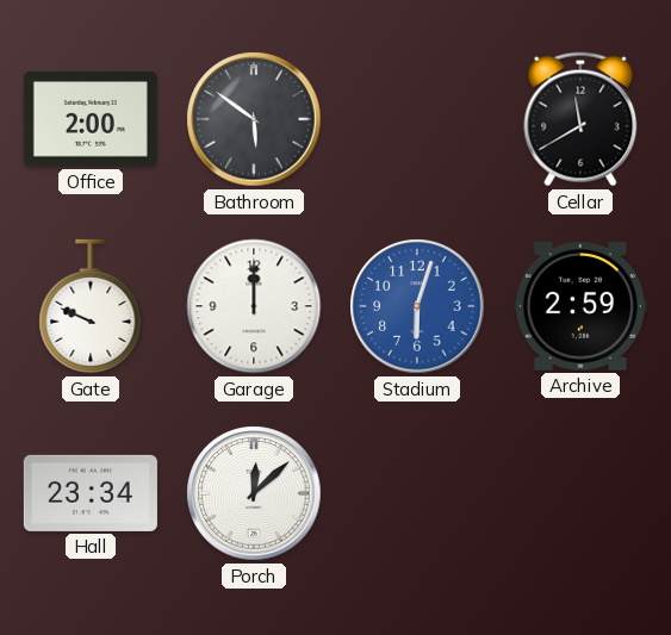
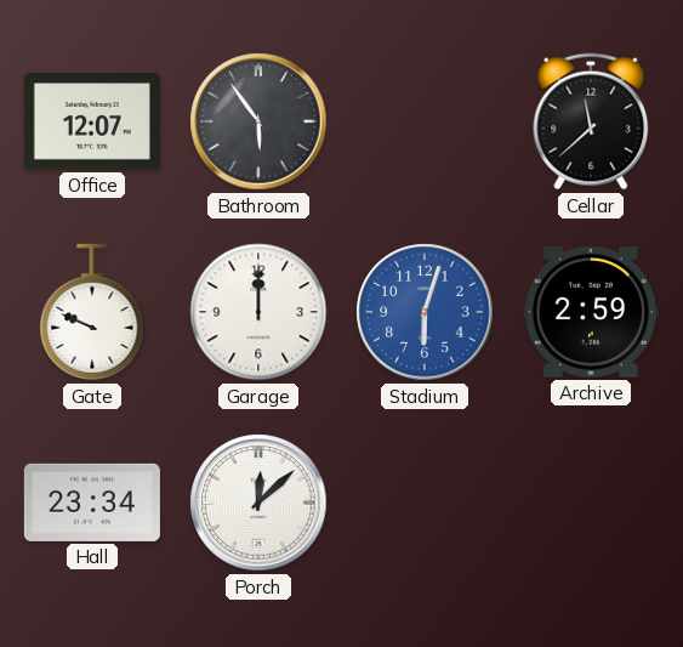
Office: 2:00 -> 12:07 (92, 121)
Bathroom: 5:51 -> 5:54 (258, 121)
Cellar: 11:40 -> 11:38 (591, 121)
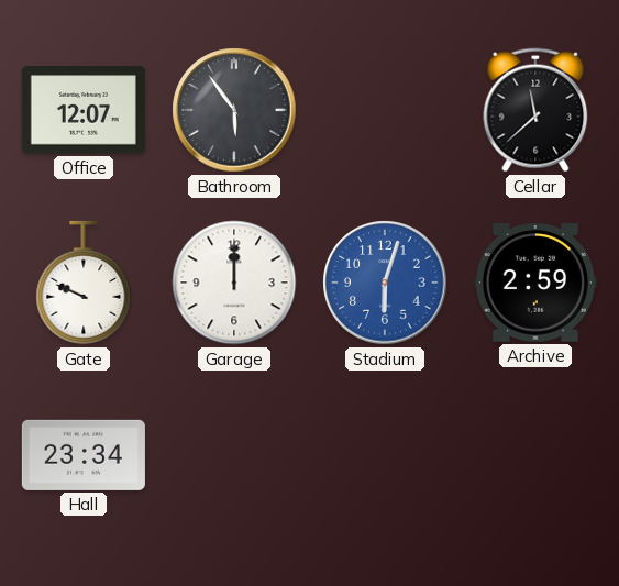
Porch: 12:08 -> none (258, 503)
